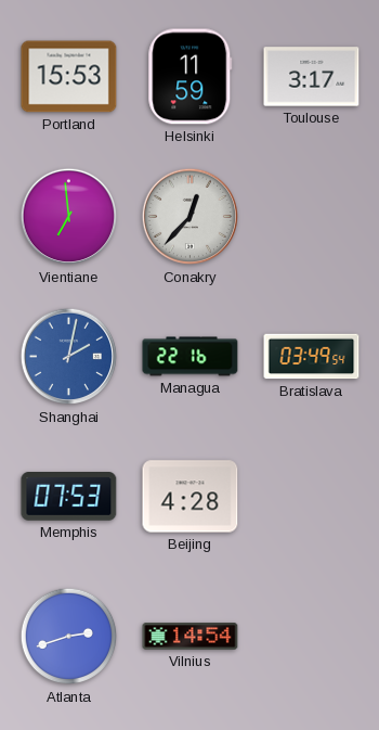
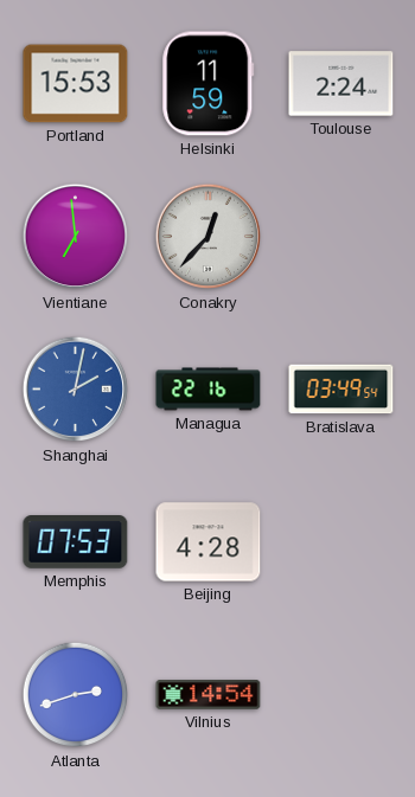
Toulouse: 3:17 -> 2:24 (341, 84)
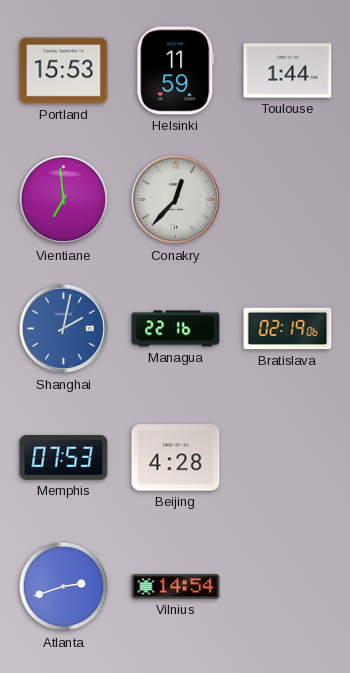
Toulouse: 2:24 -> 1:44 (288, 71)
Bratislava: 03:49 -> 02:19 (288, 329)
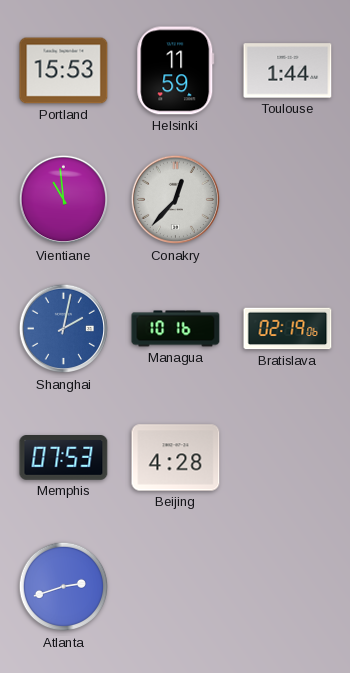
Vientiane: 6:59 -> 10:59 (64, 200)
Managua: 22:16 -> 10:16 (176, 329)
Vilnius: 14:54 -> none (176, 587)
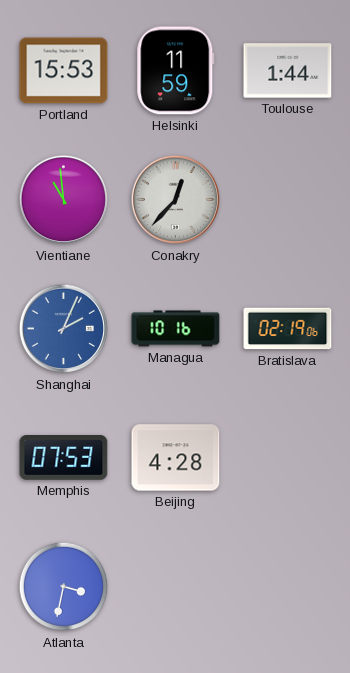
Shanghai: 2:02 -> 2:04 (64, 329)
Atlanta: 2:42 -> 3:32 (64, 587)
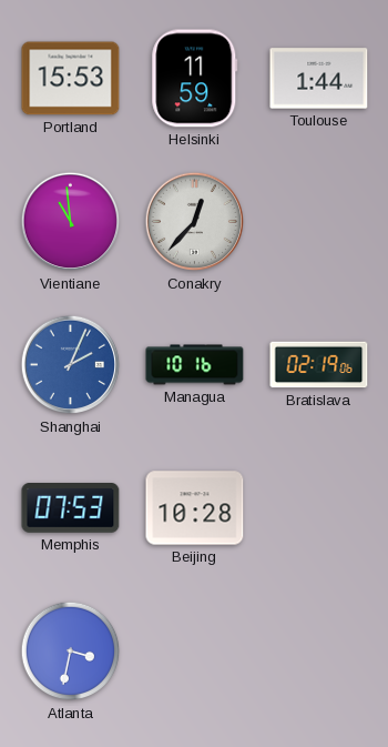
Beijing: 4:28 -> 10:28 (195, 508)
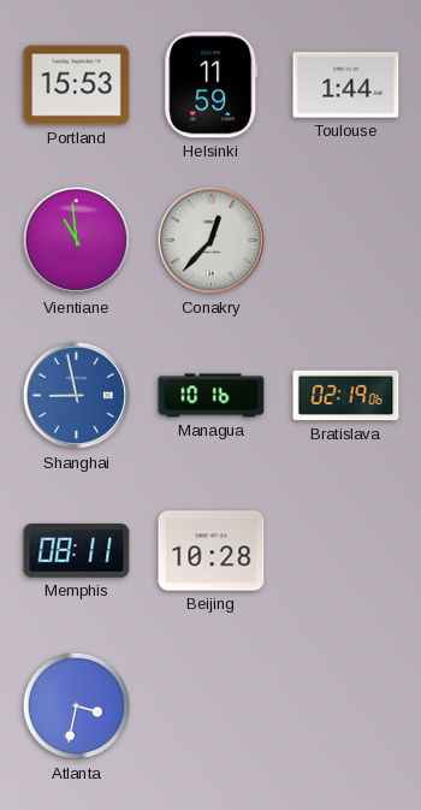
Shanghai: 2:04 -> 8:58 (77, 396)
Memphis: 07:53 -> 08:11 (77, 551)
